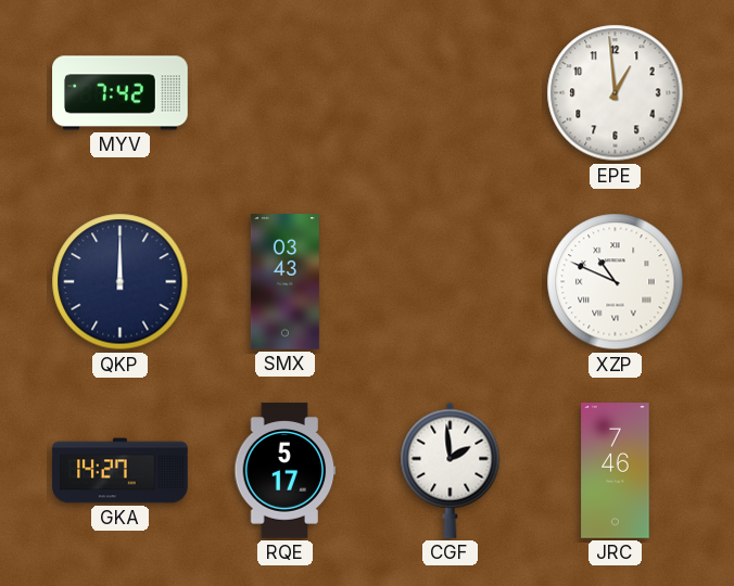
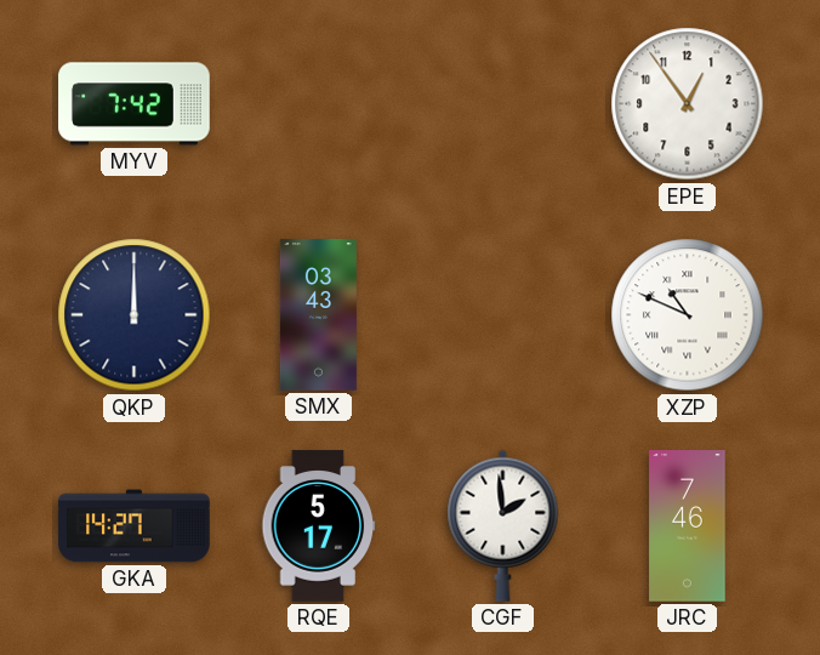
EPE: 12:59 -> 12:54 (688, 104)
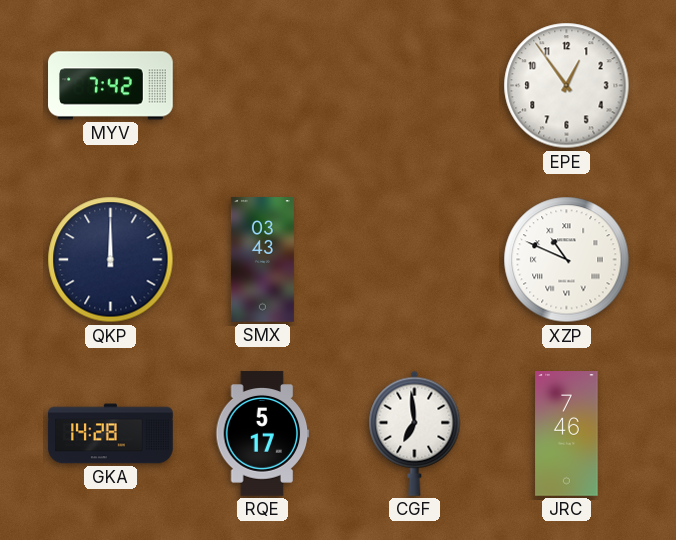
GKA: 14:27 -> 14:28 (111, 434)
CGF: 1:59 -> 6:59 (415, 433)
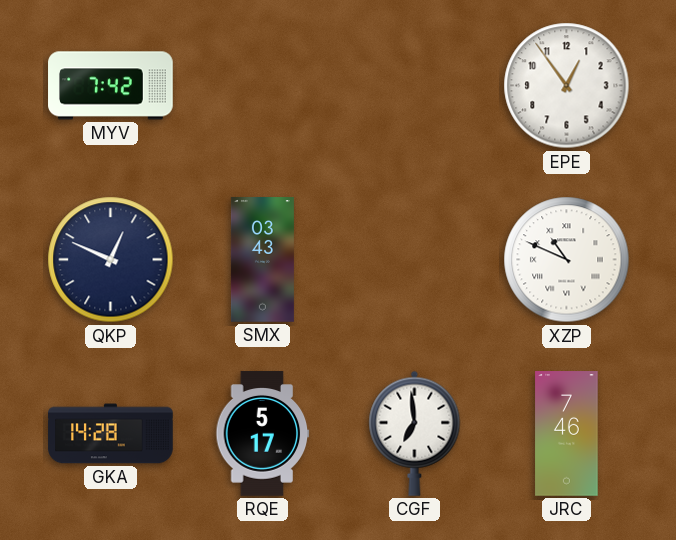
QKP: 12:00 -> 12:49 (111, 260)
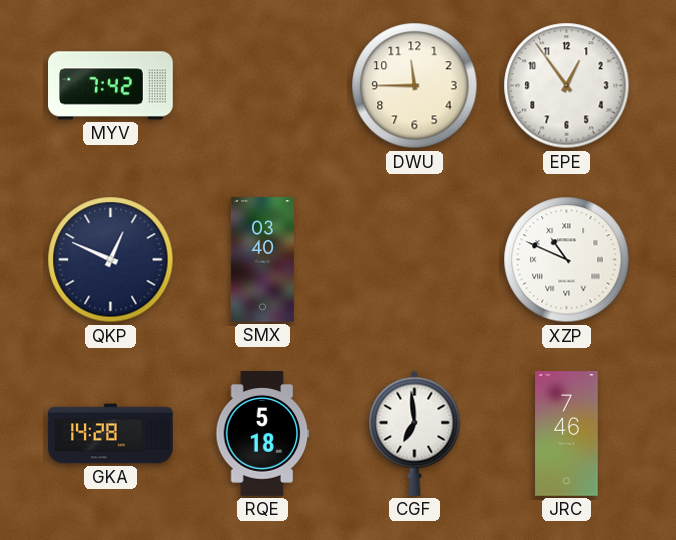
DWU: none -> 11:45 (415, 86)
SMX: 03:43 -> 03:40 (262, 260)
RQE: 5:17 -> 5:18 (263, 434)
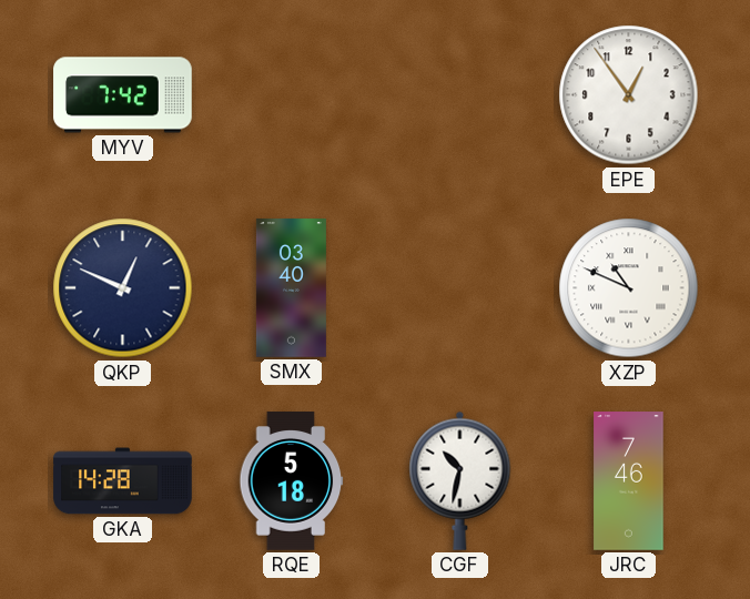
DWU: 11:45 -> none (415, 86)
CGF: 6:59 -> 10:32 (460, 480)
